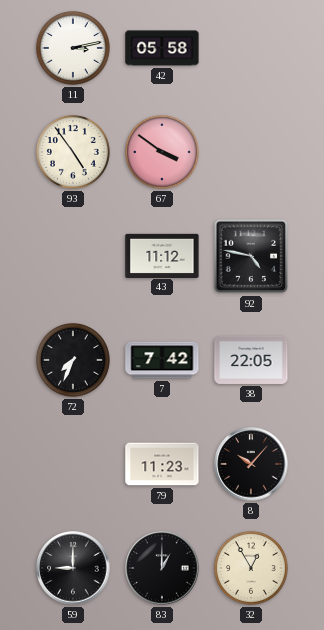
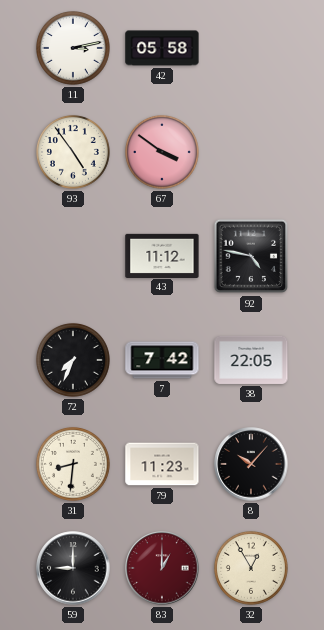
31: none -> 8:31 (73, 464)
83 dial: black -> burgundy (162, 568)
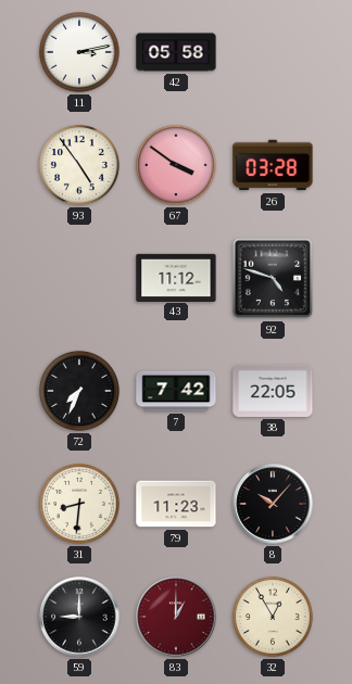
26: none -> 03:28 (273, 165)
92: 4:47 -> 4:48 (273, 278)
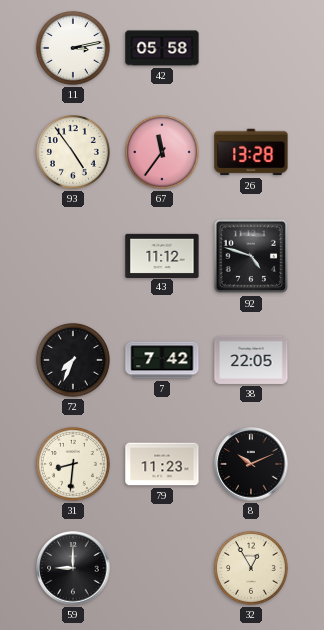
67: 3:51 -> 11:36 (162, 152)
26: 03:28 -> 13:28 (251, 152)
8: 10:07 -> 10:11 (251, 464)
83: 1:00 -> none (176, 617)
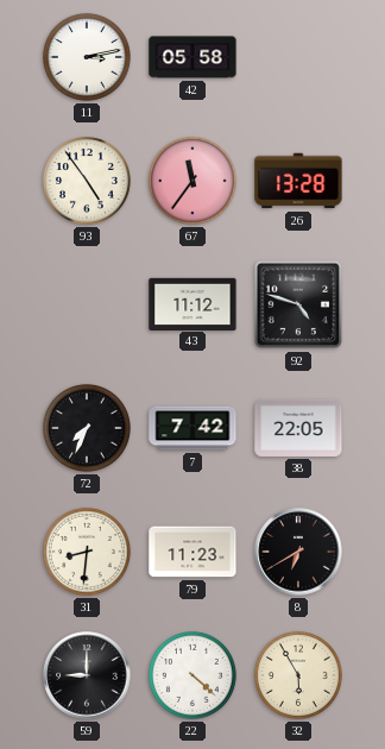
8: 10:11 -> 6:40 (298, 552)
22: none -> 4:22 (192, 675)
32: 12:55 -> 5:55 (298, 675)
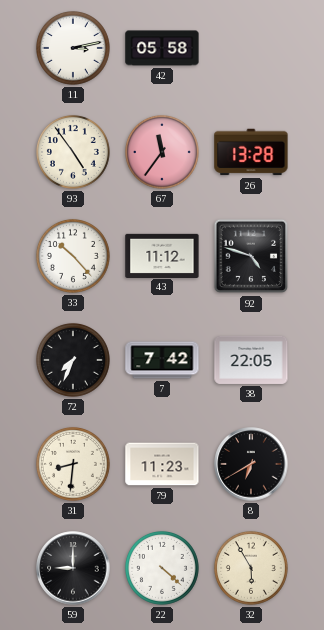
33: none -> 10:23 (73, 256)
